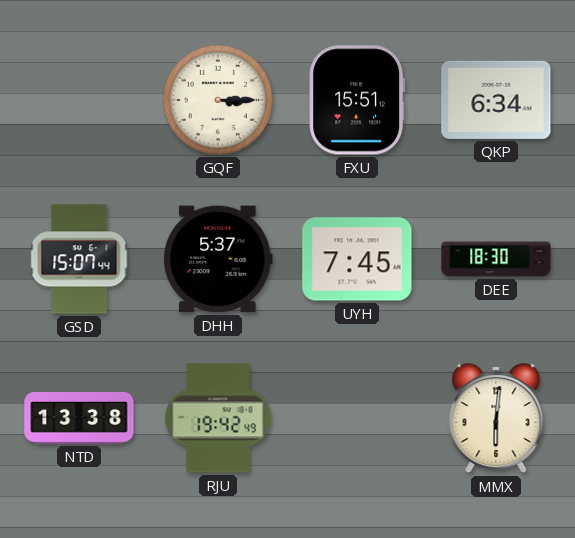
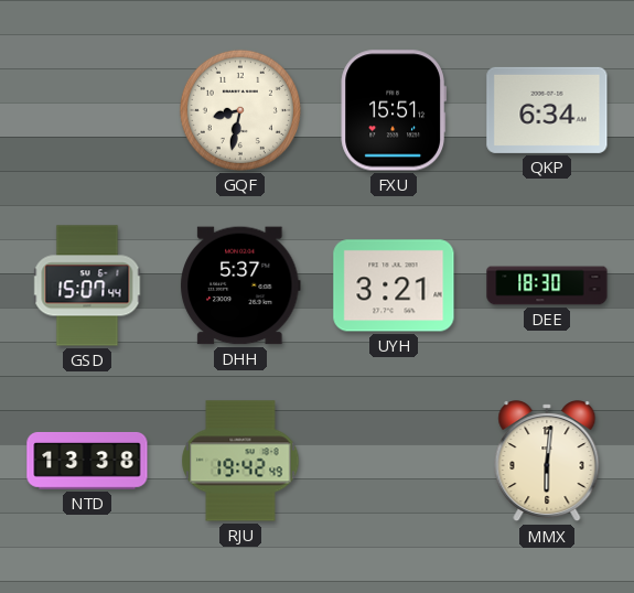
GQF: 3:15 -> 8:32 (240, 110)
UYH: 7:45 -> 3:21 (394, 285)
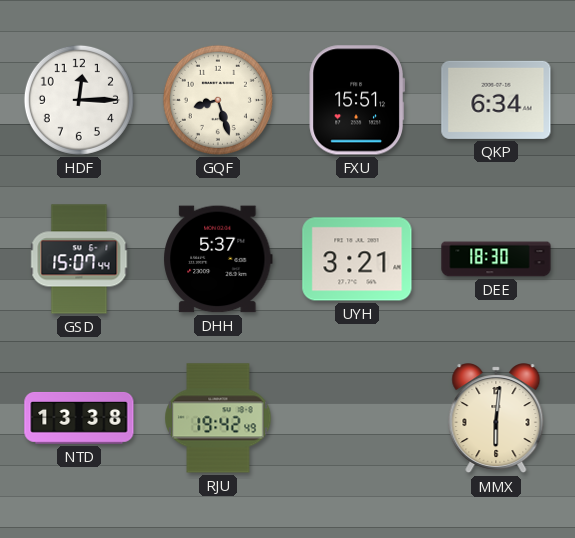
HDF: none -> 12:15 (79, 100)
GQF: 8:32 -> 8:27 (218, 100)
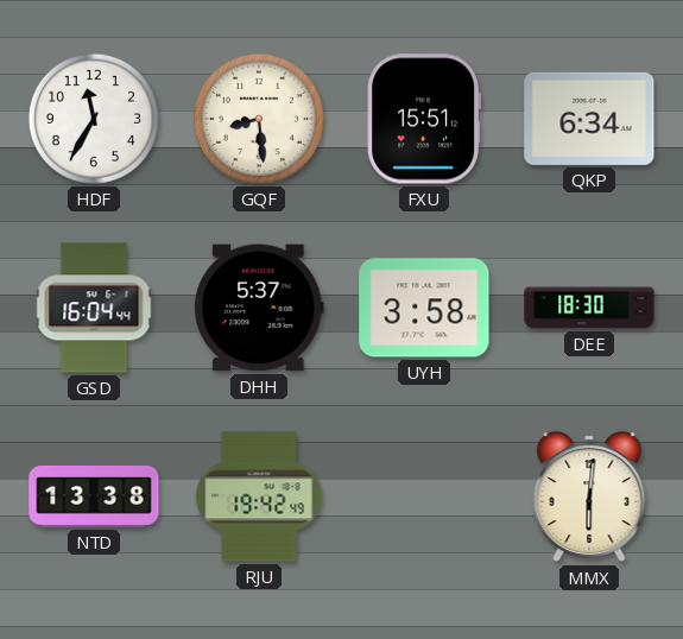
HDF: 12:15 -> 11:35 (94, 119)
GQF: 8:27 -> 8:29 (259, 119)
GSD: 15:07 -> 16:04 (94, 308)
UYH: 3:21 -> 3:58 (424, 308)
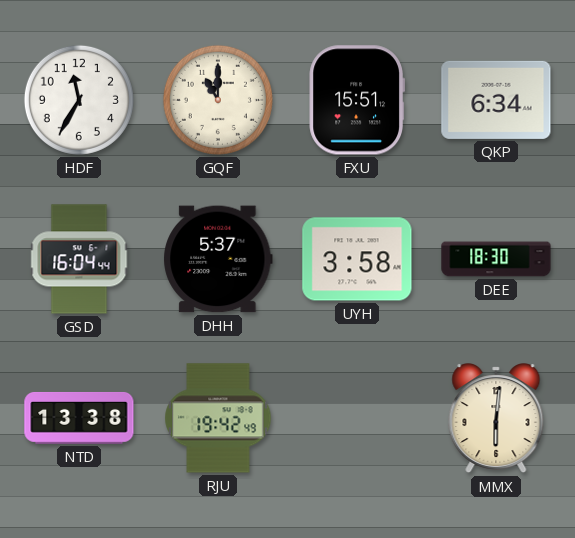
GQF: 8:29 -> 11:00 (218, 100)
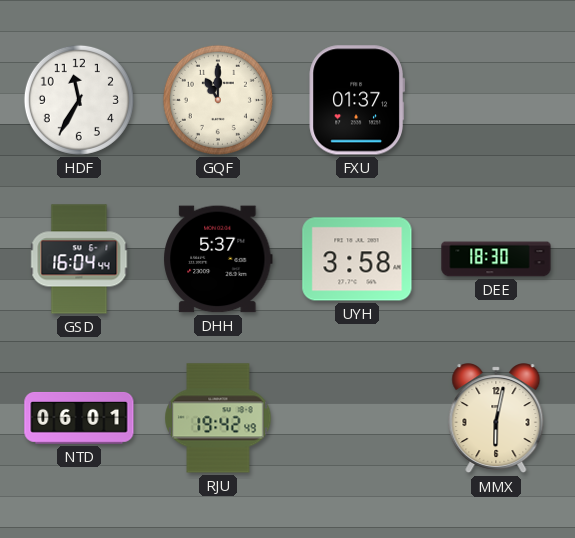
FXU: 15:51 -> 01:37 (356, 100)
QKP: 6:34 -> none (496, 100)
NTD: 13:38 -> 06:01 (79, 418)
MMX: 6:01 -> 6:02 (496, 419)
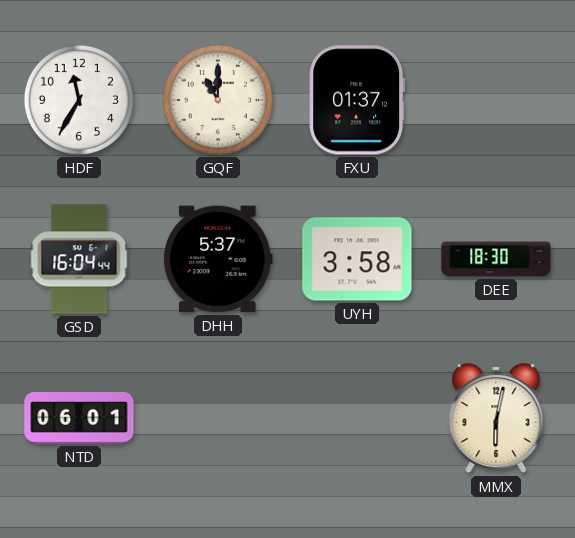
RJU: 19:42 -> none (218, 418)
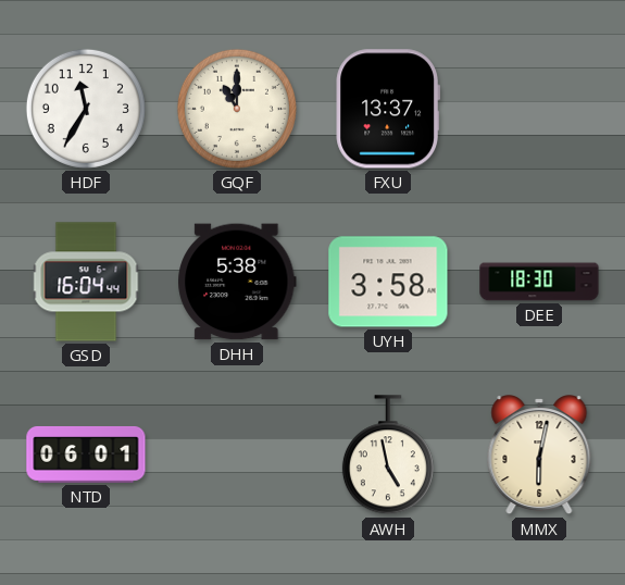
FXU: 01:37 -> 13:37 (387, 109)
DHH: 5:37 -> 5:38 (237, 282)
AWH: none -> 4:58 (388, 456)
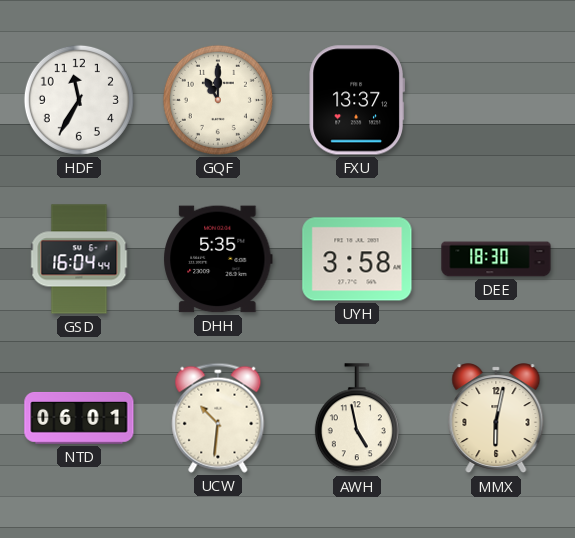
DHH: 5:38 -> 5:35 (218, 259)
UCW: none -> 10:31 (218, 418)
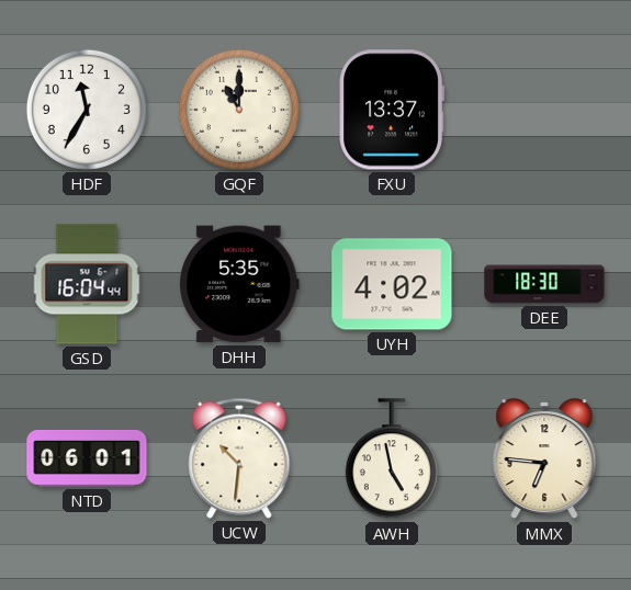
UYH: 3:58 -> 4:02 (392, 284)
MMX: 6:02 -> 6:46 (544, 459)
